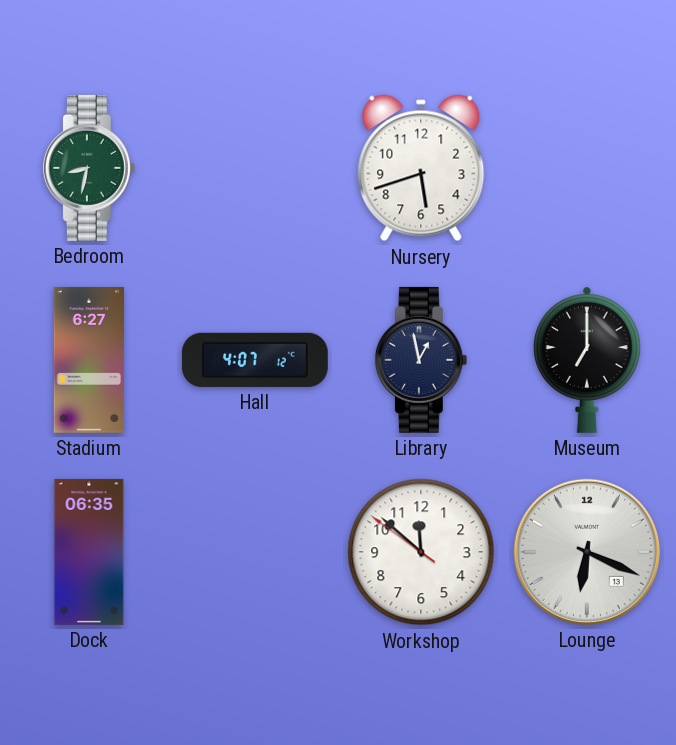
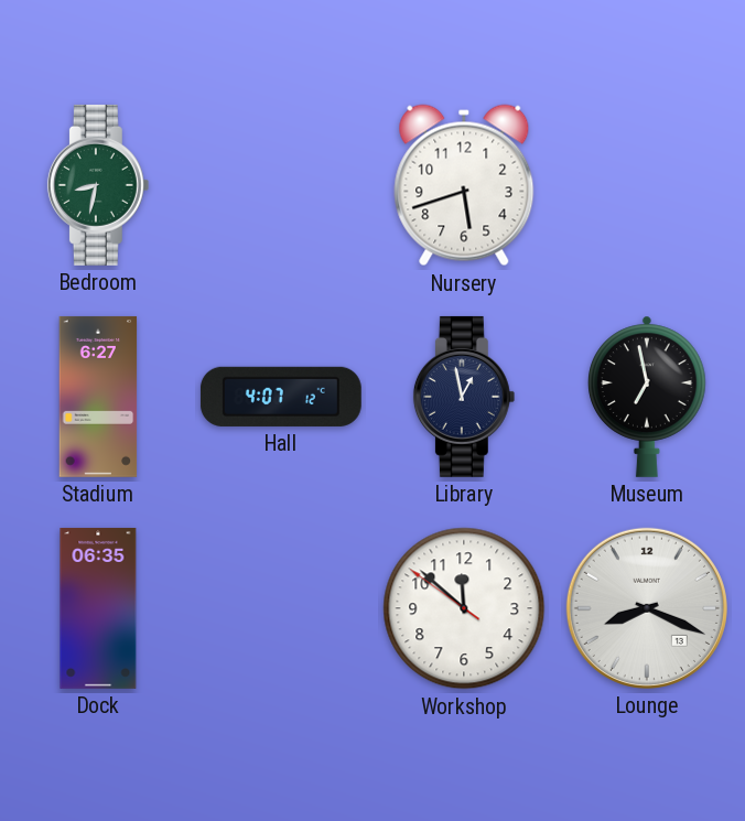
Museum: 7:00 -> 6:58 (647, 397)
Lounge: 6:19 -> 8:19 (647, 608)
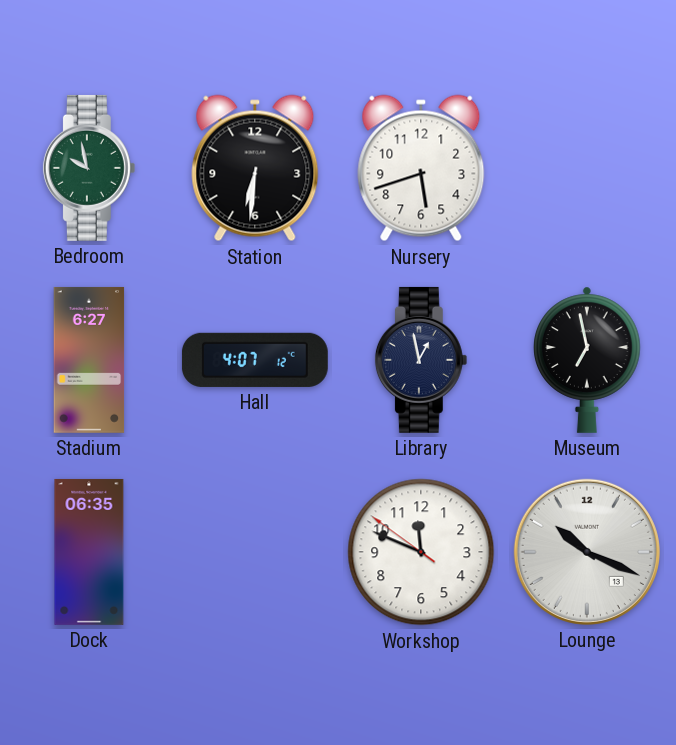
Bedroom: 8:32 -> 9:58 (89, 168)
Station: none -> 6:31 (255, 168)
Workshop: 11:51 -> 11:48 (421, 552)
Lounge: 8:19 -> 10:19 (587, 552)
